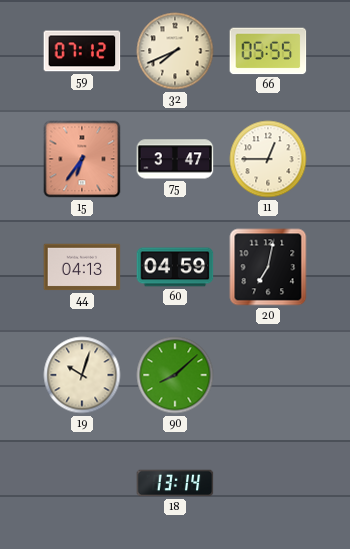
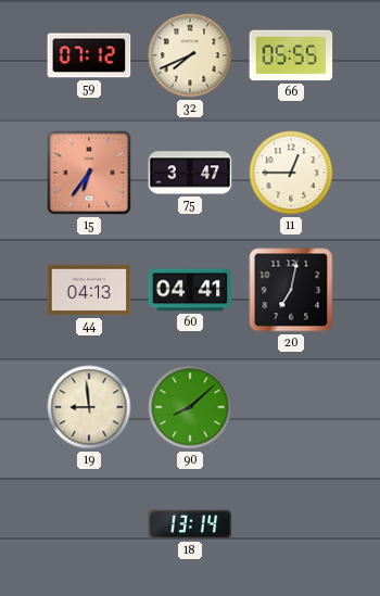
60: 04:59 -> 04:41 (190, 290)
19: 10:03 -> 8:59 (89, 407)
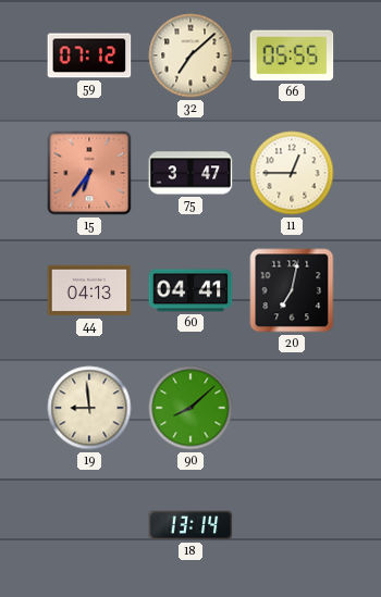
32: 7:41 -> 7:08 (190, 55)
